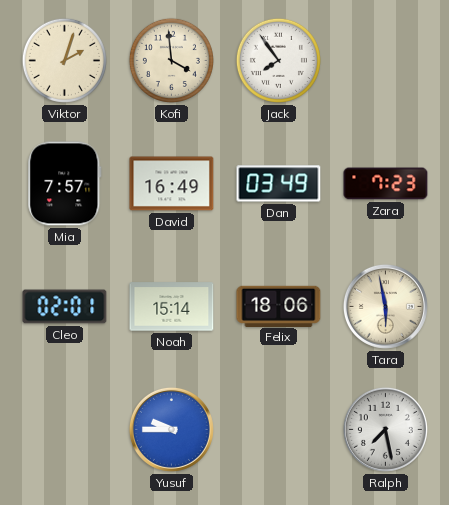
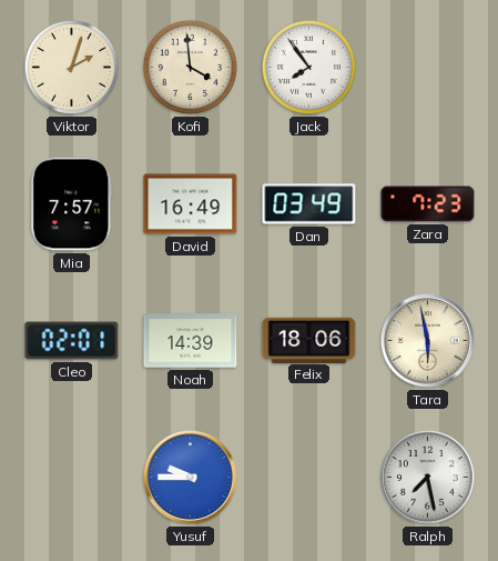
Noah: 15:14 -> 14:39 (191, 341)
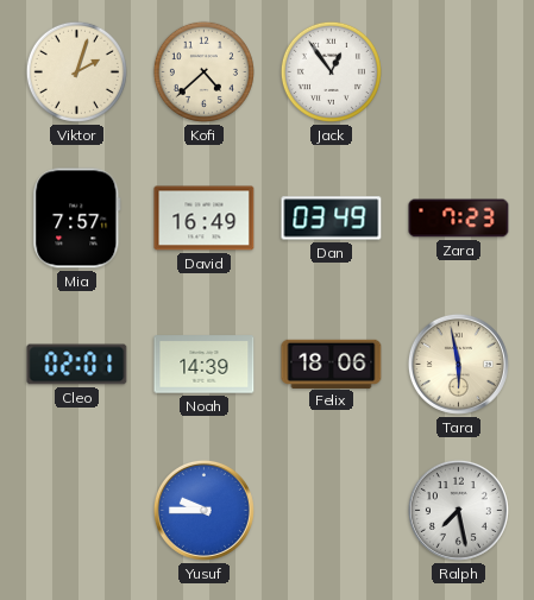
Kofi: 3:59 -> 4:38 (203, 71)
Jack: 7:54 -> 12:54 (331, 71)
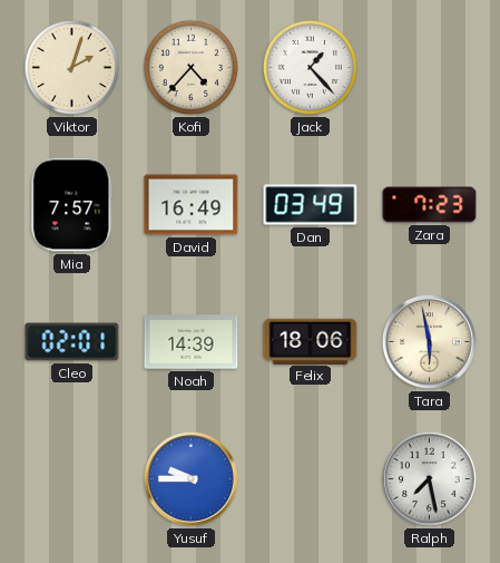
Kofi: 4:38 -> 4:37 (190, 67)
Jack: 12:54 -> 1:23 (310, 67)
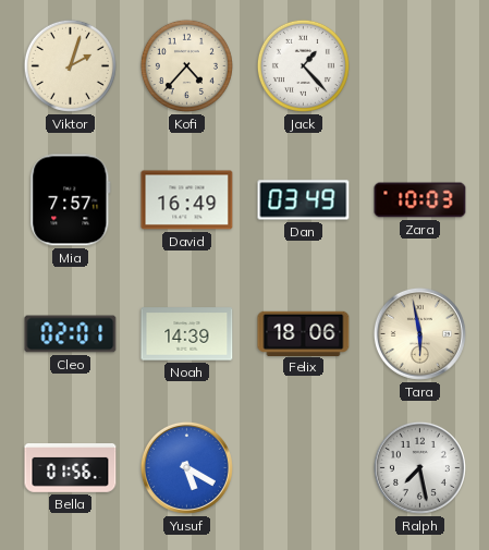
Zara: 7:23 -> 10:03 (420, 200)
Bella: none -> 01:56 (71, 468)
Yusuf: 9:45 -> 5:20 (186, 467)
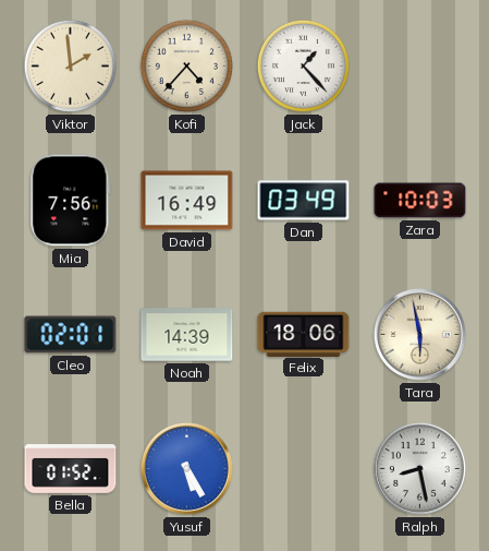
Viktor: 2:03 -> 1:59 (70, 65)
Mia: 7:57 -> 7:56 (71, 201)
Bella: 01:56 -> 01:52 (71, 469)
Yusuf: 5:20 -> 5:25 (186, 468)
Ralph: 7:28 -> 8:28 (419, 468)
